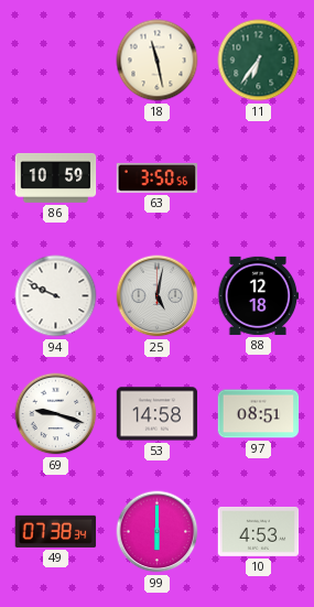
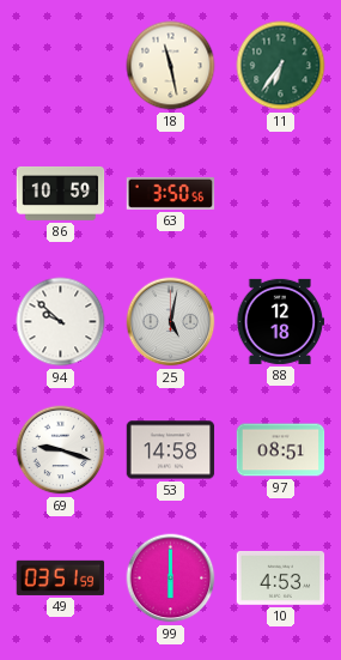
94: 9:49 -> 9:52 (61, 322)
49: 07:38 -> 03:51 (61, 577)
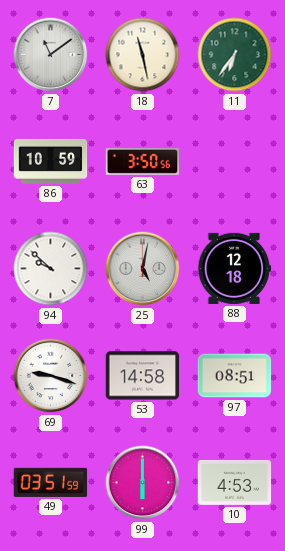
7: none -> 11:09 (51, 55)
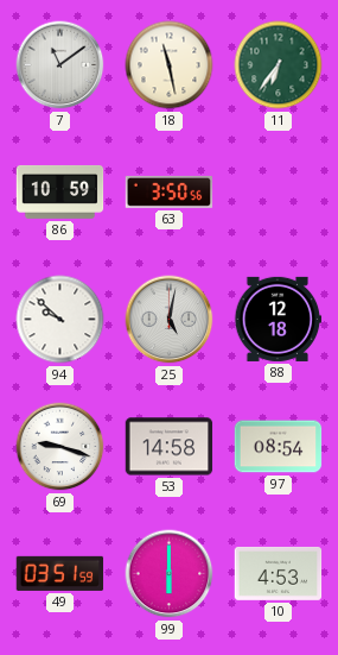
97: 08:51 -> 08:54 (279, 447)
